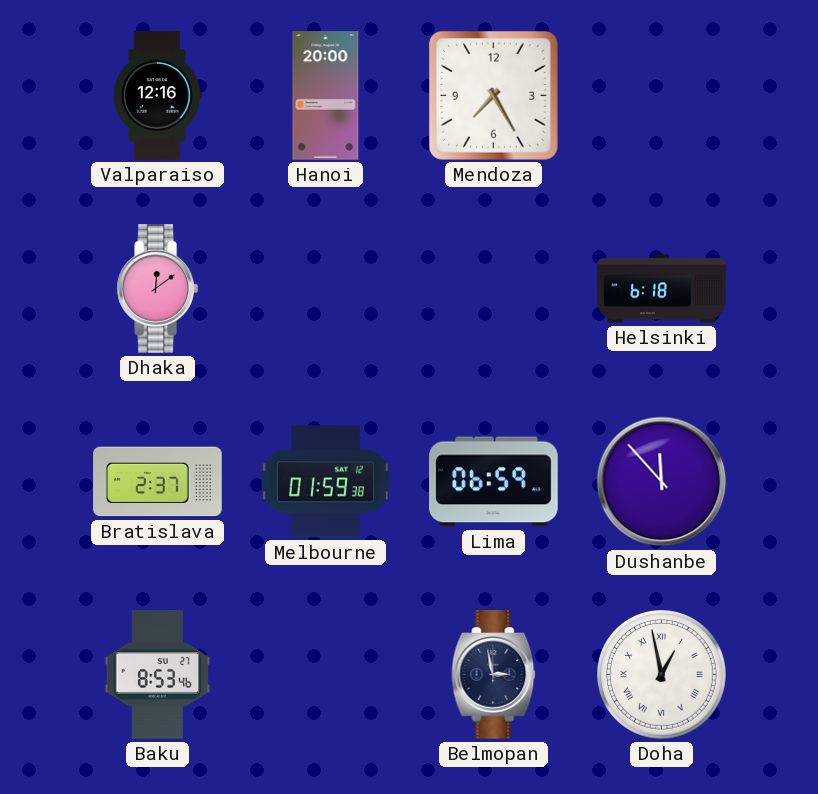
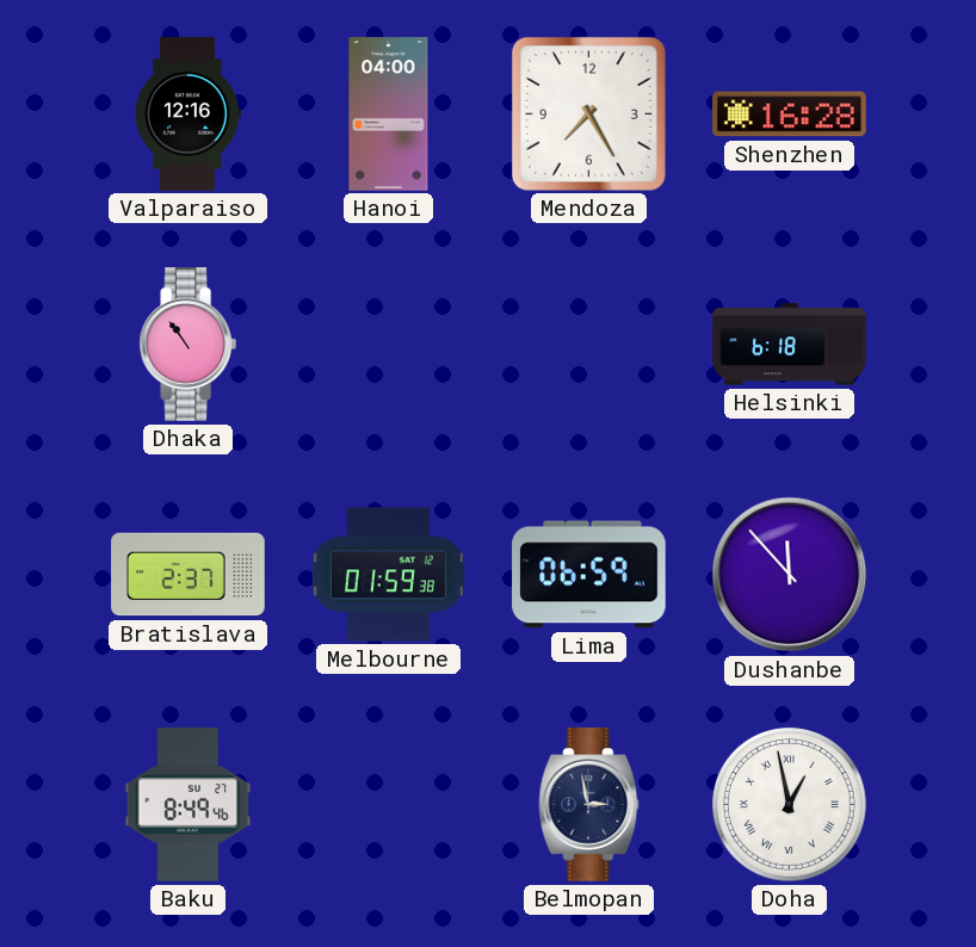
Hanoi: 20:00 -> 04:00 (389, 114)
Shenzhen: none -> 16:28 (790, 114)
Dhaka: 12:09 -> 10:54 (187, 345)
Baku: 8:53 -> 8:49 (189, 805)
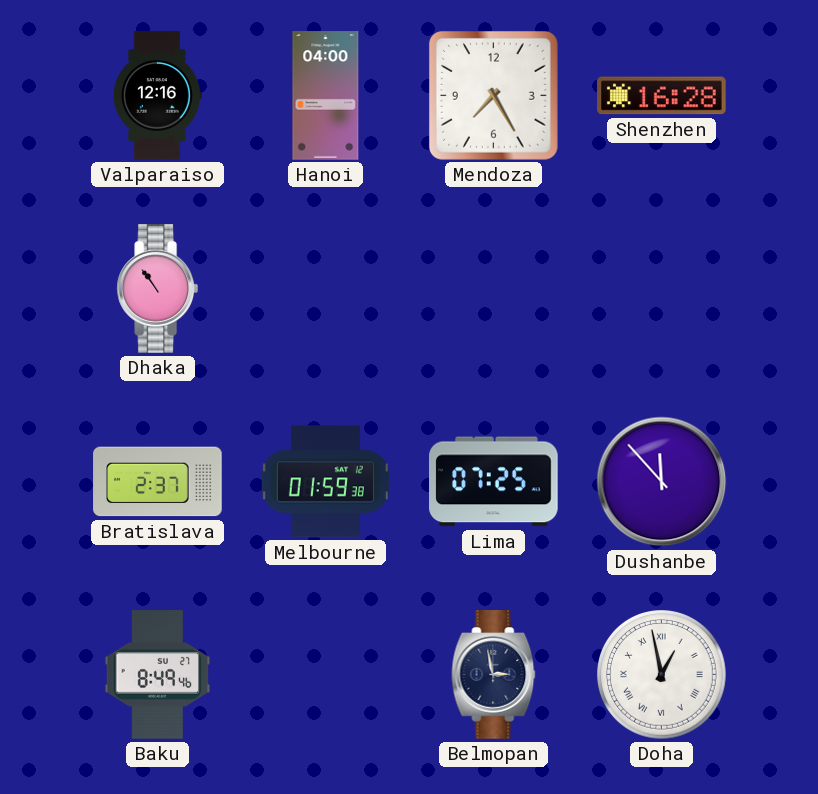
Helsinki: 6:18 -> none (790, 345)
Lima: 06:59 -> 07:25 (494, 482)
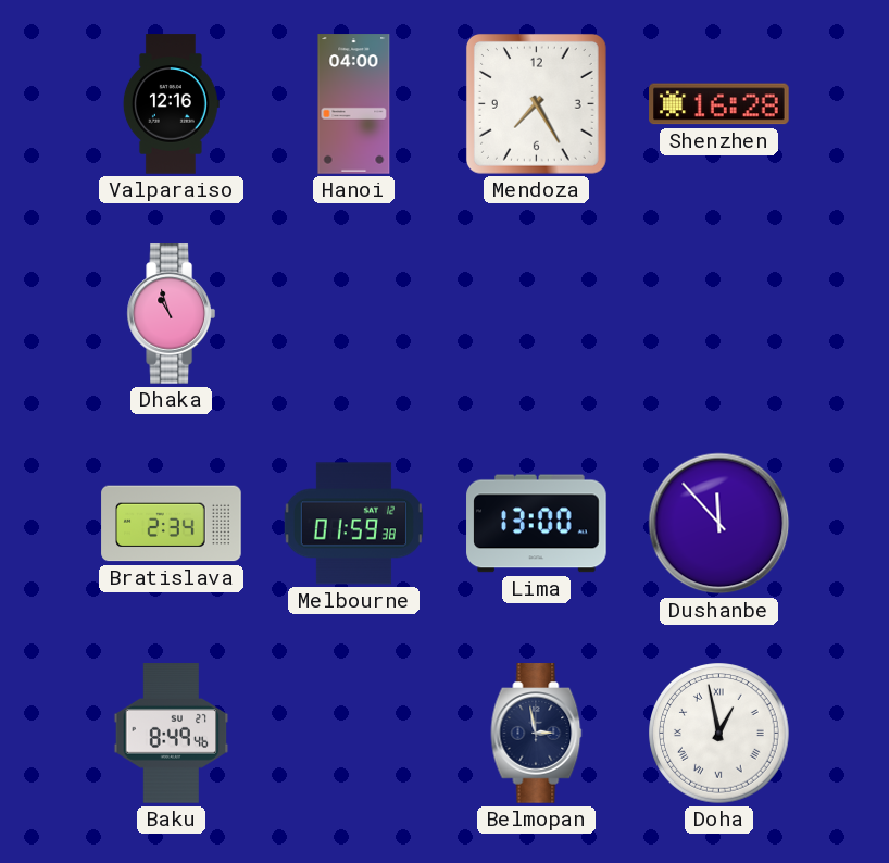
Dhaka: 10:54 -> 10:57 (171, 314)
Bratislava: 2:37 -> 2:34 (172, 524)
Lima: 07:25 -> 13:00 (537, 524)
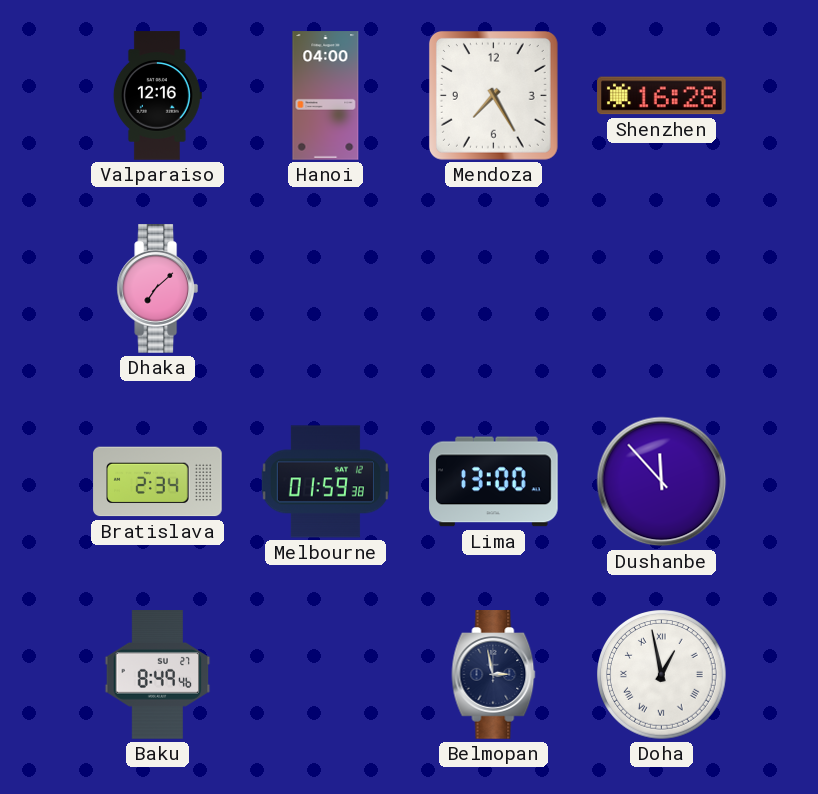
Dhaka: 10:57 -> 7:08 (157, 289)
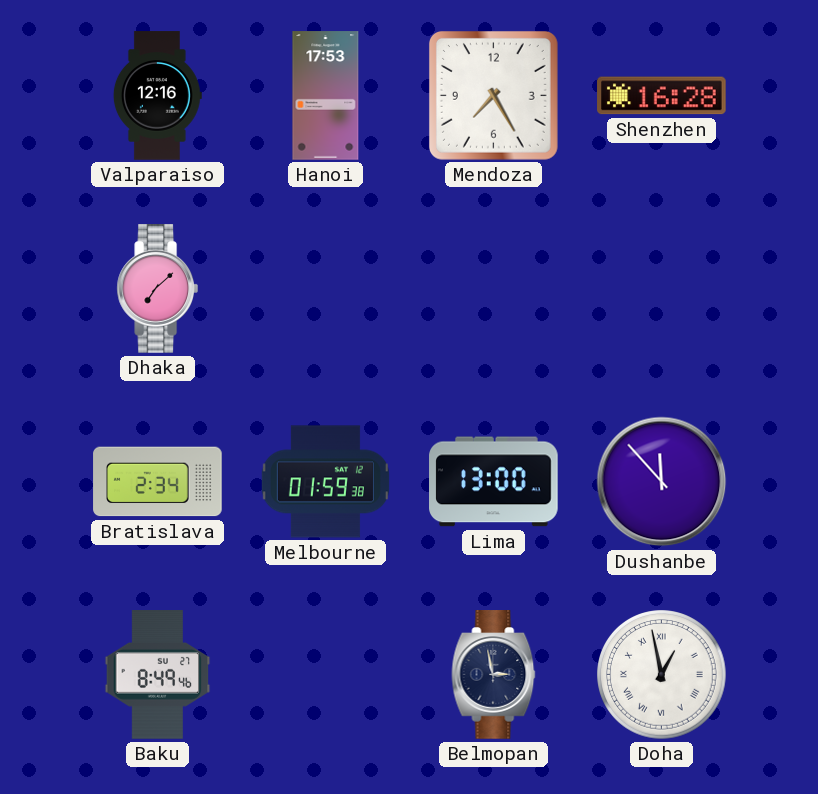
Hanoi: 04:00 -> 17:53 (326, 96)
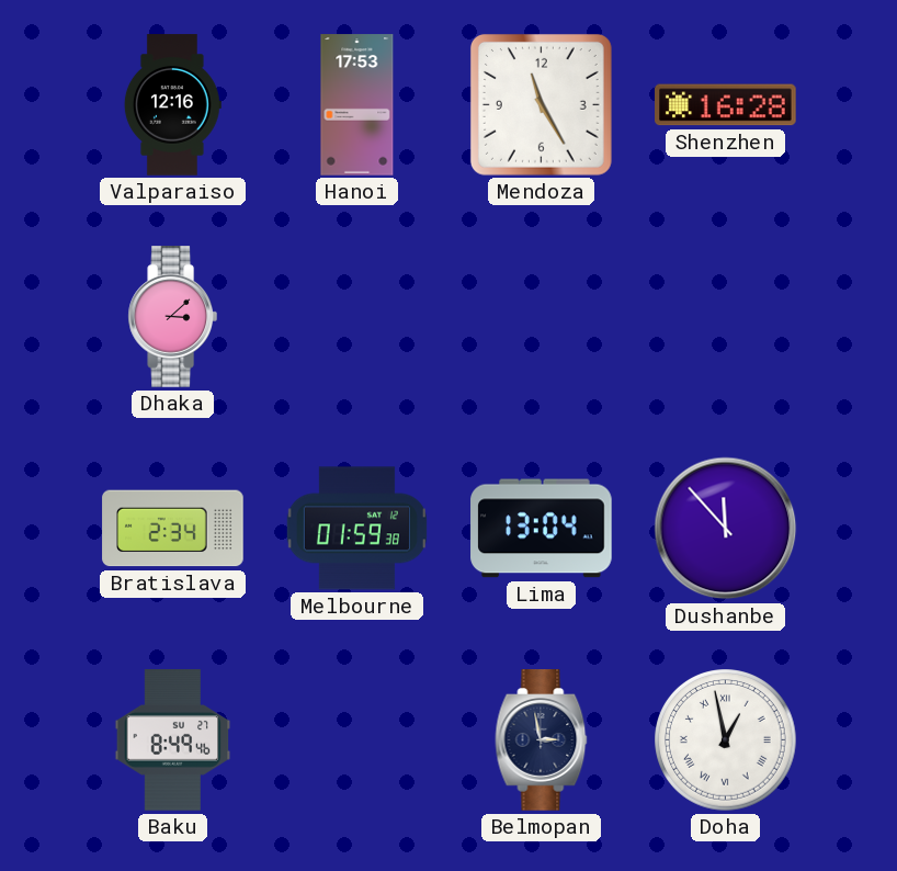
Mendoza: 7:25 -> 11:25 (541, 104)
Dhaka: 7:08 -> 3:08 (172, 317)
Lima: 13:00 -> 13:04 (542, 529)
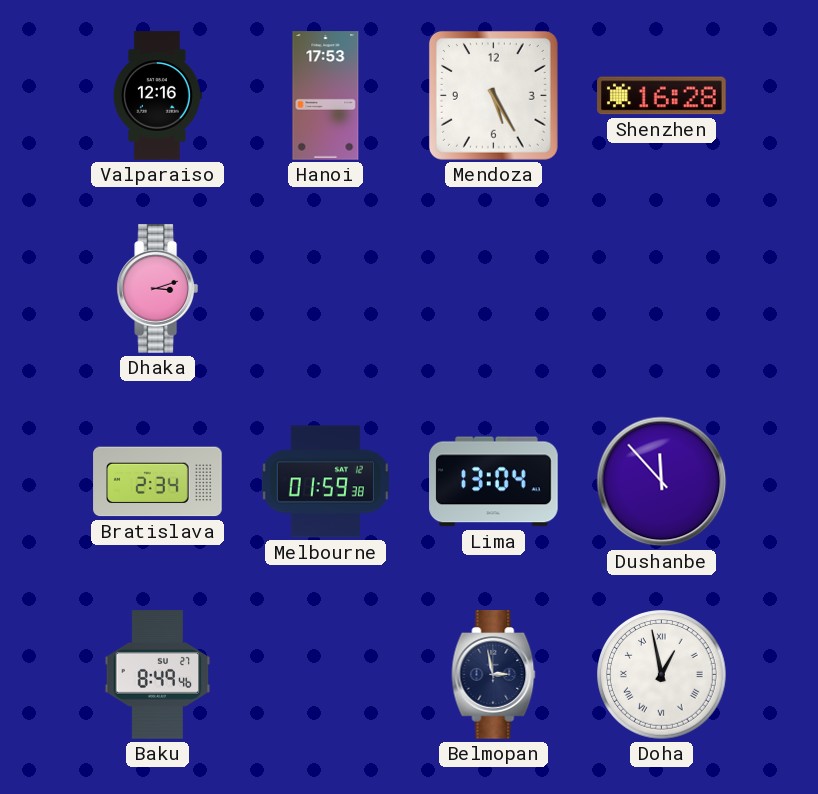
Mendoza: 11:25 -> 5:25 (493, 95)
Dhaka: 3:08 -> 3:12 (157, 289)
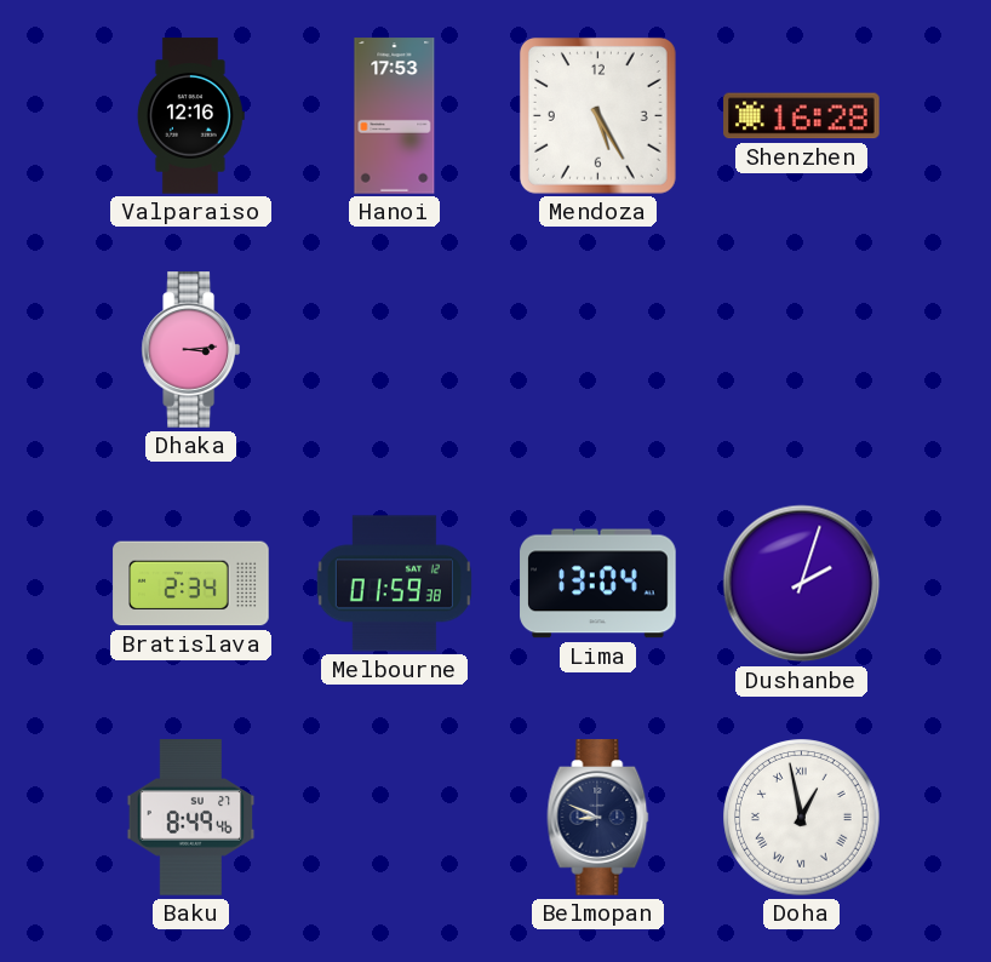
Dhaka: 3:12 -> 3:14 (190, 350)
Dushanbe: 11:53 -> 2:03 (802, 584)
Belmopan: 2:58 -> 8:49 (598, 818)
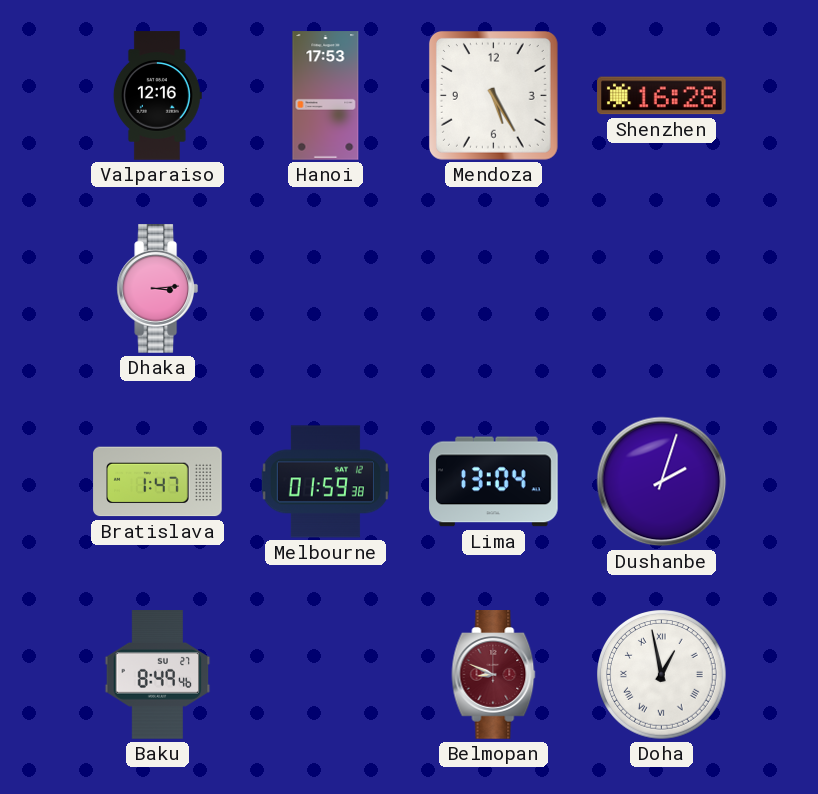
Bratislava: 2:34 -> 1:47 (158, 482)
Belmopan dial: navy -> burgundy (494, 675)
